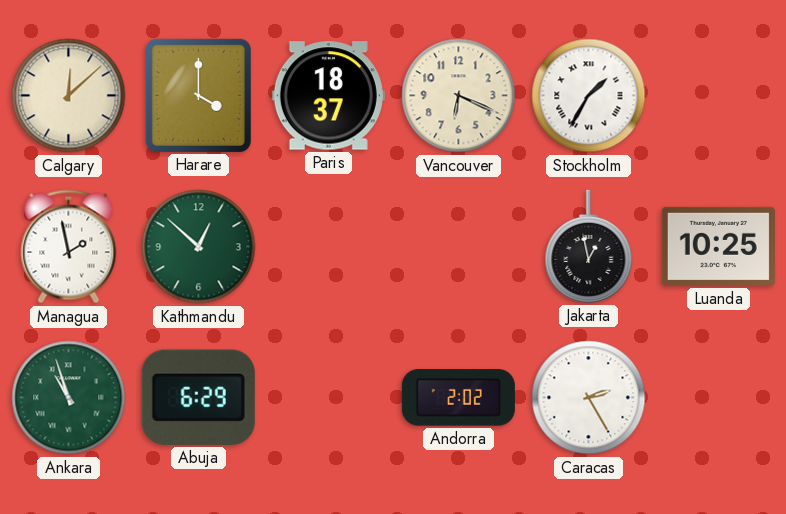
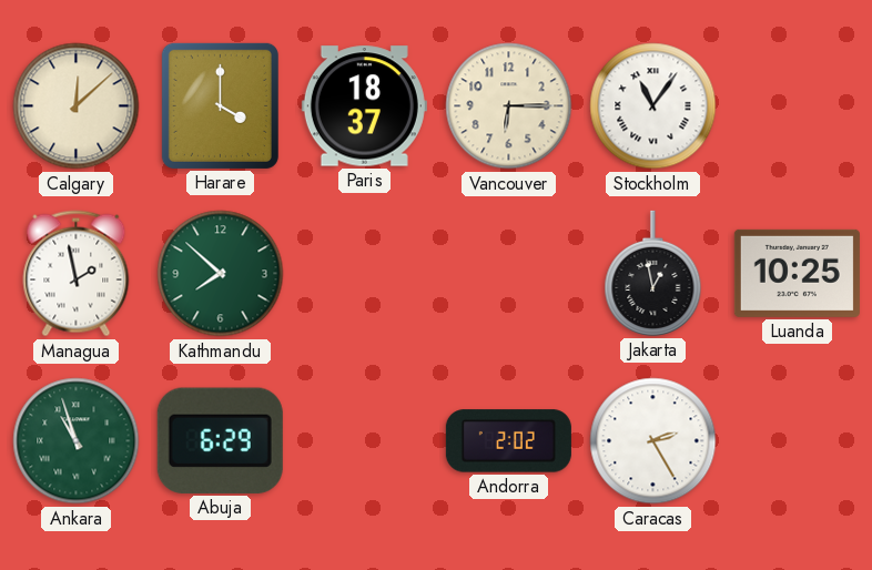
Vancouver: 6:19 -> 6:15 (509, 106)
Stockholm: 1:35 -> 11:06 (653, 106)
Kathmandu: 12:52 -> 7:52 (221, 274)
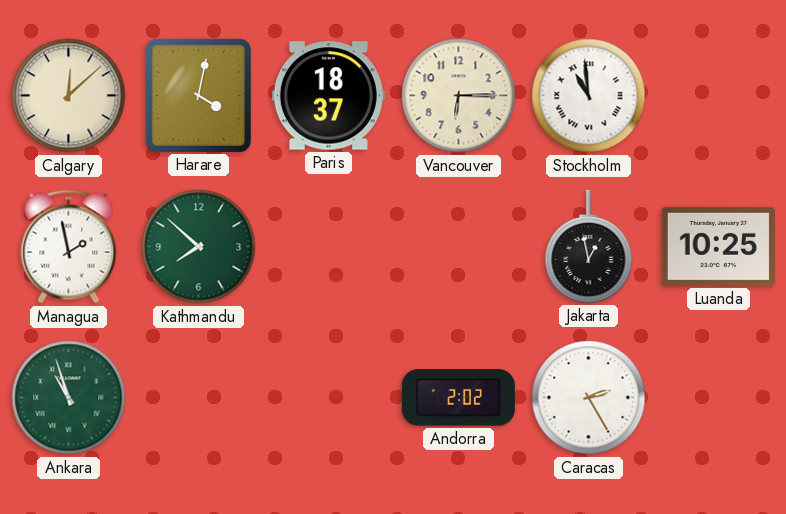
Harare: 4:00 -> 4:02 (198, 95)
Stockholm: 11:06 -> 10:59 (589, 96)
Abuja: 6:29 -> none (220, 440)
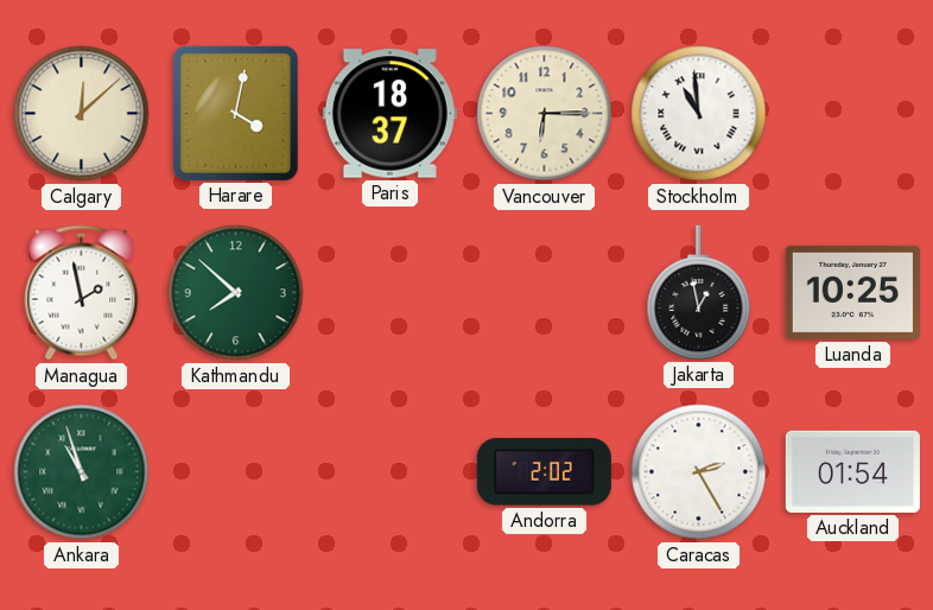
Auckland: none -> 01:54 (852, 471)
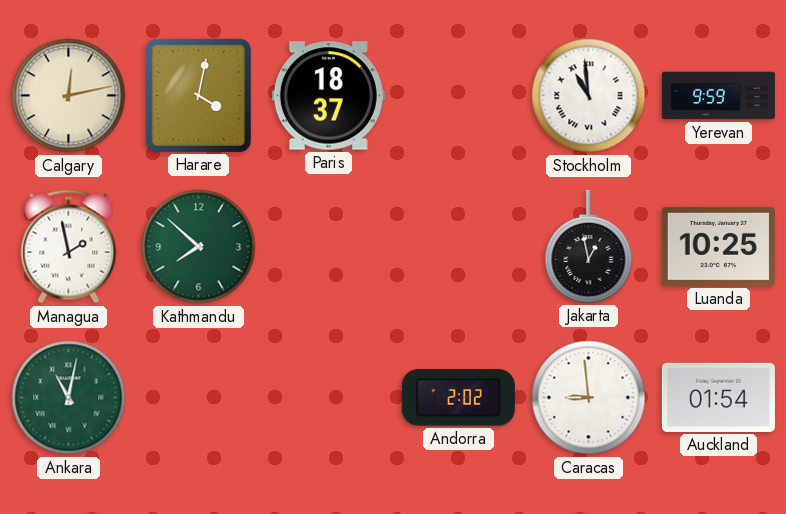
Calgary: 12:08 -> 12:13 (69, 96)
Vancouver: 6:15 -> none (545, 114)
Yerevan: none -> 9:59 (718, 96)
Ankara: 10:57 -> 11:02 (69, 398)
Caracas: 2:25 -> 8:59 (589, 398)
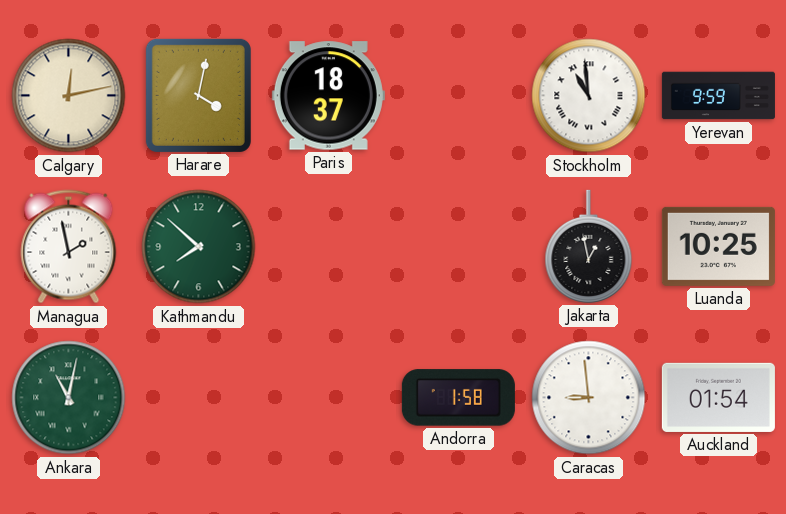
Andorra: 2:02 -> 1:58 (458, 398)
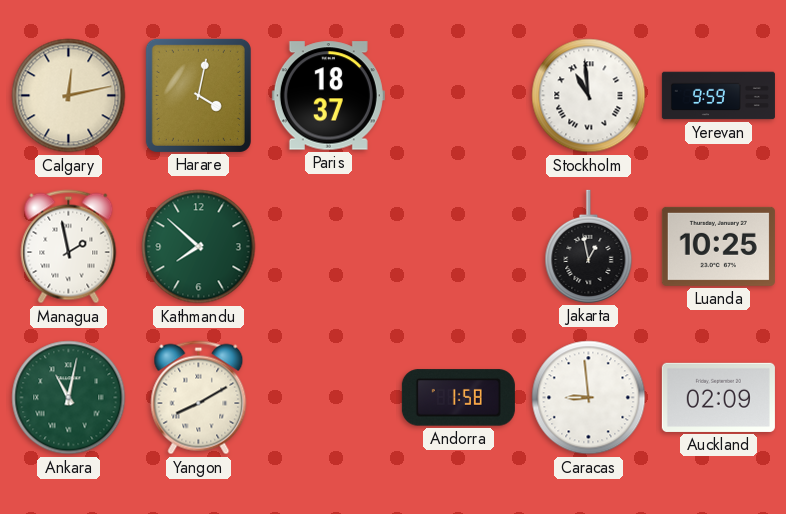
Yangon: none -> 8:10 (199, 398)
Auckland: 01:54 -> 02:09 (718, 397)
